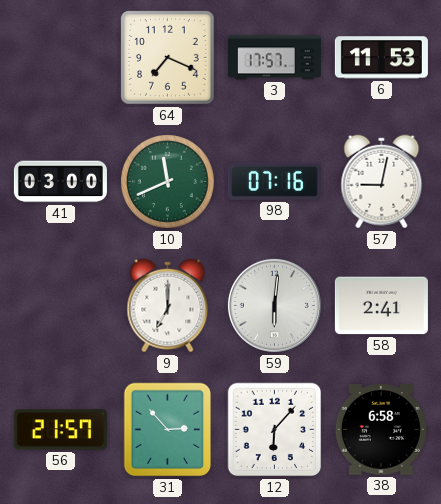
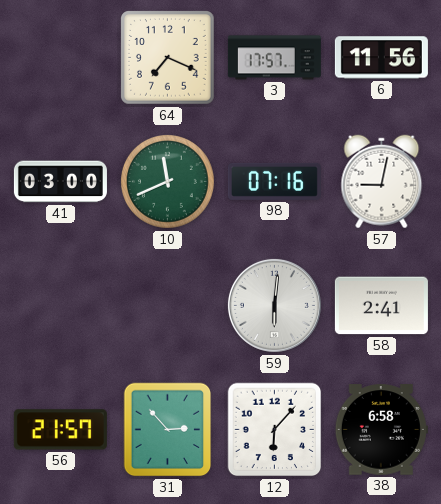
6: 11:53 -> 11:56 (381, 58)
9: 7:00 -> none (168, 306)
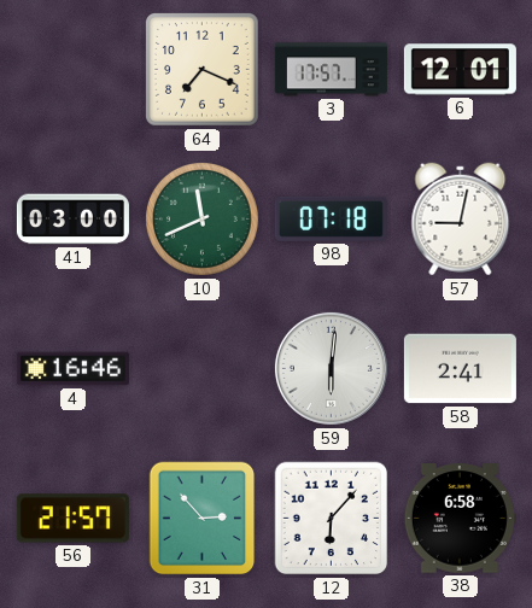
6: 11:56 -> 12:01 (460, 70)
98: 07:16 -> 07:18 (331, 218)
4: none -> 16:46 (72, 369)
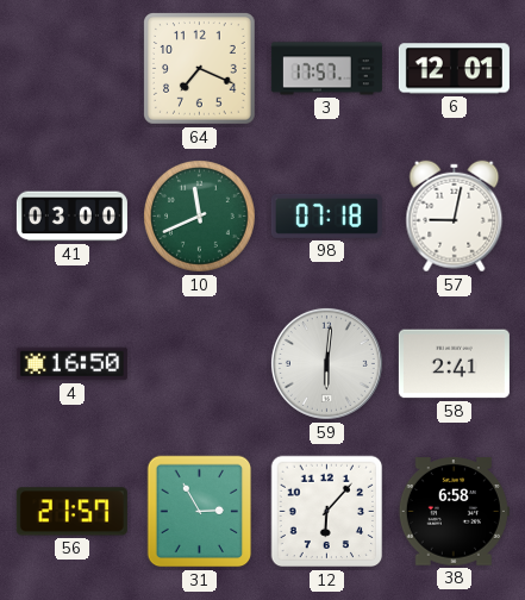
4: 16:46 -> 16:50 (71, 364)
31: 2:53 -> 2:55 (200, 512)
